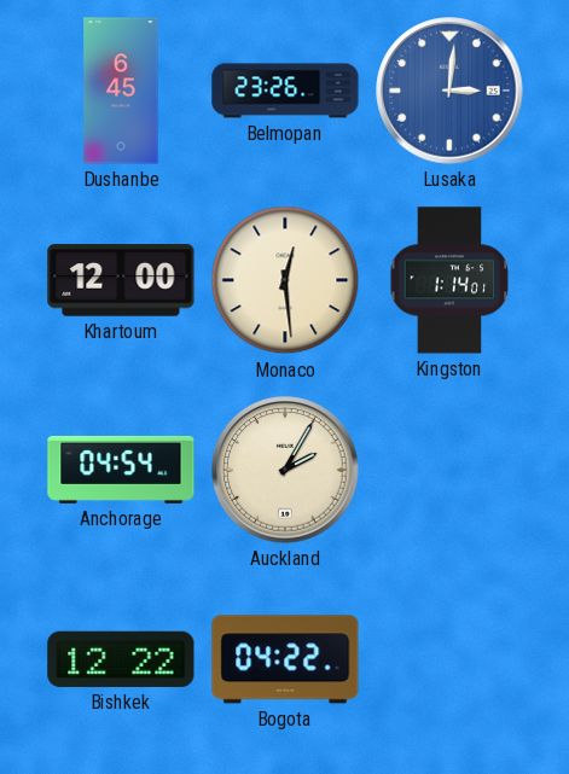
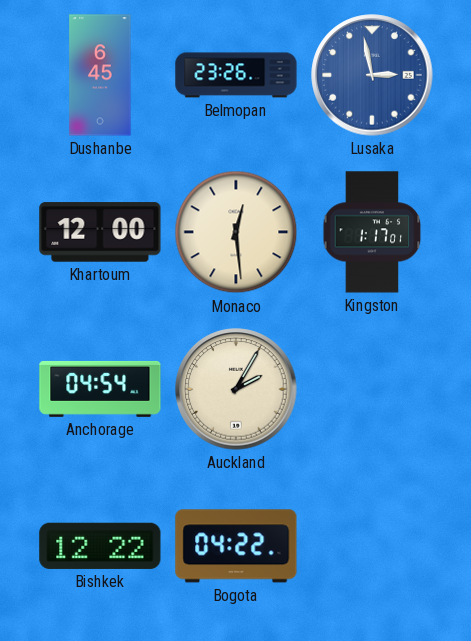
Lusaka: 3:01 -> 2:58 (372, 75)
Kingston: 1:14 -> 1:17 (372, 232)
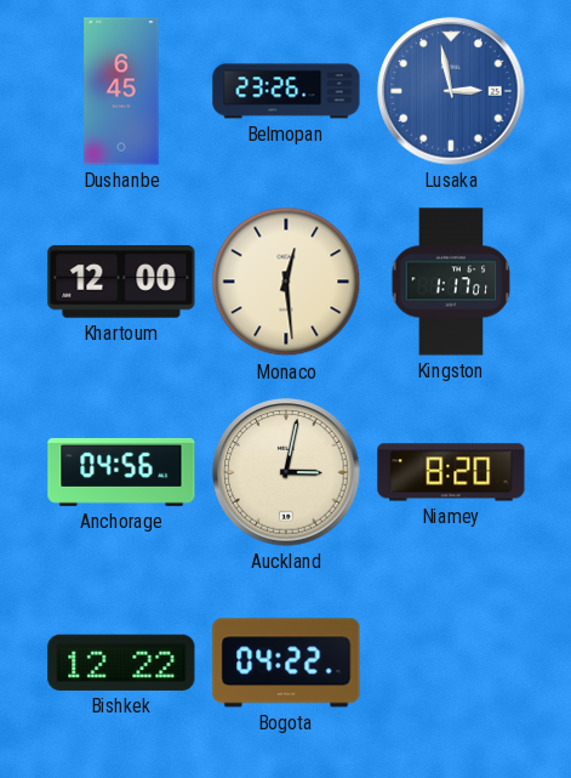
Anchorage: 04:54 -> 04:56 (121, 472)
Auckland: 2:05 -> 3:02 (286, 472)
Niamey: none -> 8:20 (451, 472)
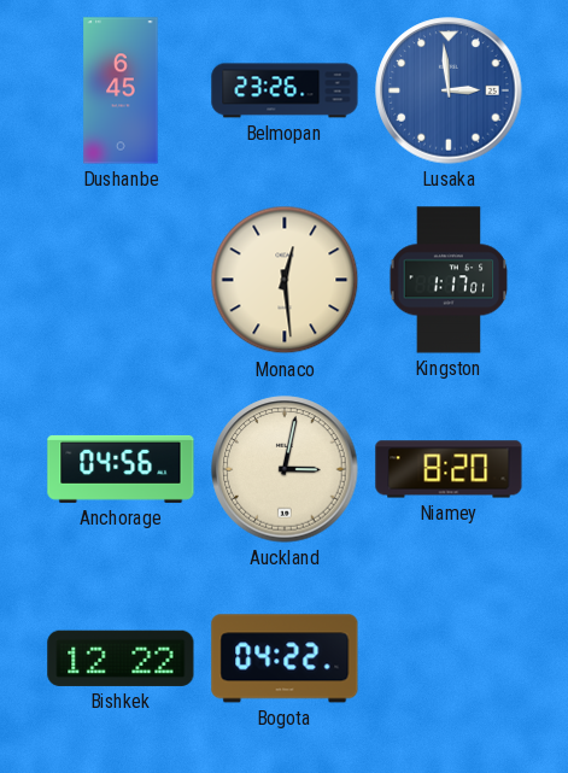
Lusaka: 2:58 -> 2:59 (449, 90)
Khartoum: 12:00 -> none (121, 282)
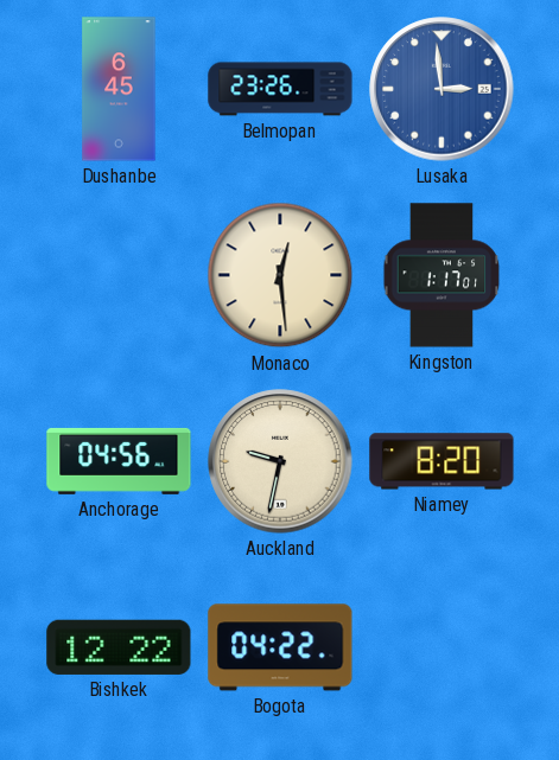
Auckland: 3:02 -> 9:32 (280, 461)
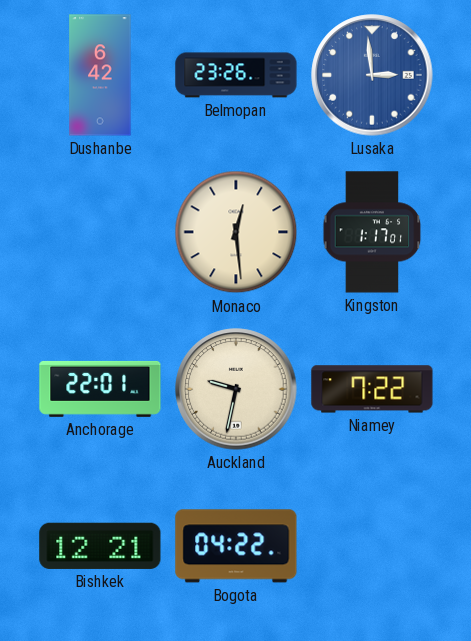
Dushanbe: 6:45 -> 6:42 (100, 75)
Anchorage: 04:56 -> 22:01 (100, 389)
Niamey: 8:20 -> 7:22 (372, 389)
Bishkek: 12:22 -> 12:21 (100, 546)
